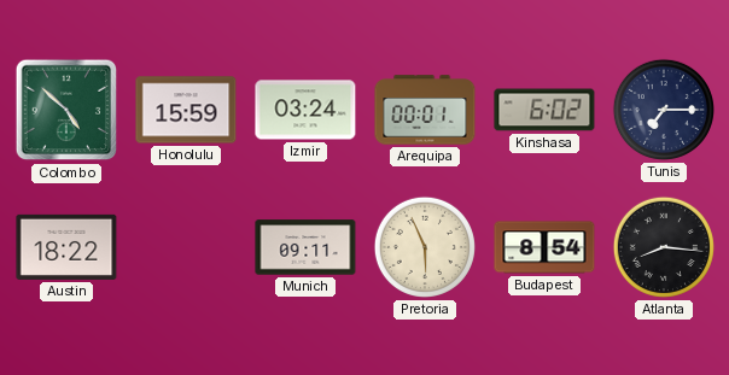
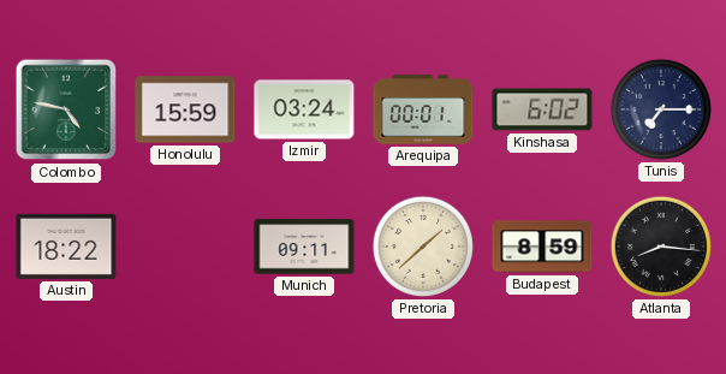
Colombo: 4:52 -> 4:47 (66, 109)
Pretoria: 5:56 -> 1:38 (423, 247)
Budapest: 8:54 -> 8:59 (542, 247)
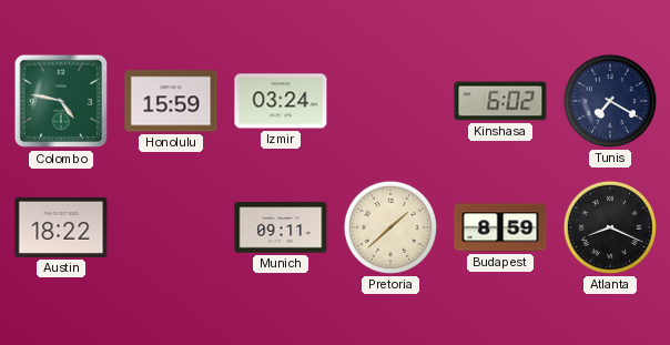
Arequipa: 00:01 -> none (423, 109)
Tunis: 7:15 -> 7:20 (610, 101)
Atlanta: 8:16 -> 8:19 (610, 227)
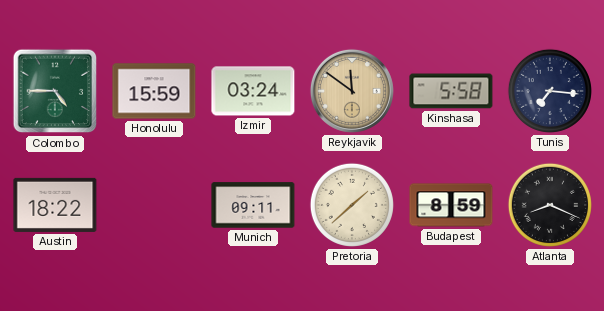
Colombo: 4:47 -> 4:45 (55, 91)
Reykjavik: none -> 11:51 (352, 91)
Kinshasa: 6:02 -> 5:58 (451, 91)
Tunis: 7:20 -> 7:16 (550, 91)
